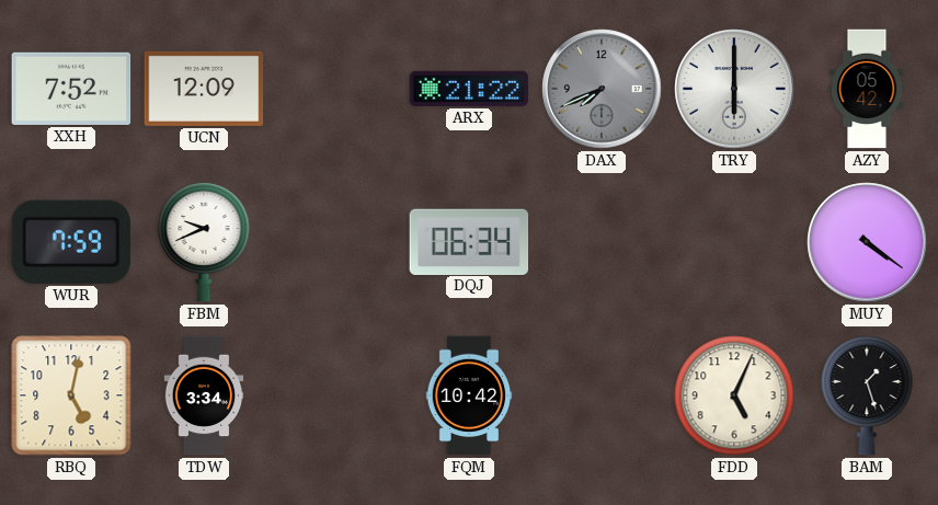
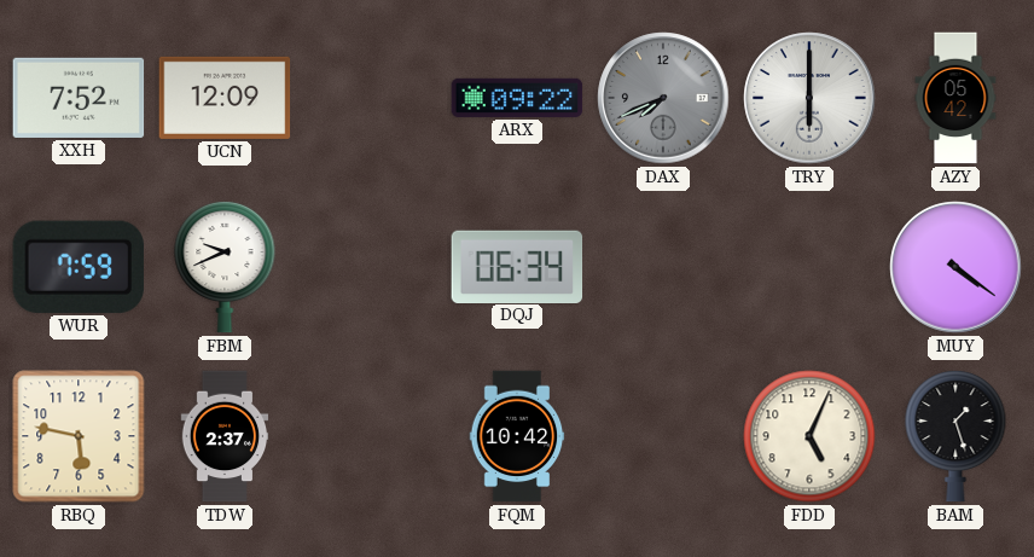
ARX: 21:22 -> 09:22 (517, 98)
RBQ: 5:02 -> 5:47 (79, 436)
TDW: 3:34 -> 2:37 (225, 436)
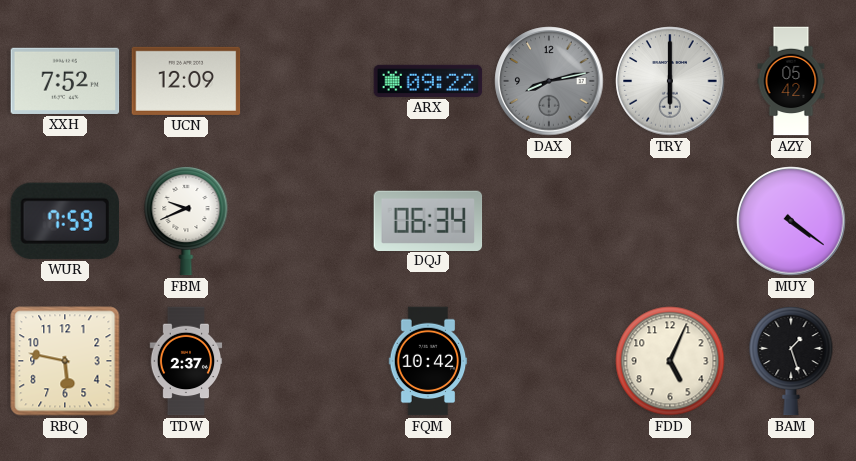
DAX: 7:41 -> 8:13 (549, 81)
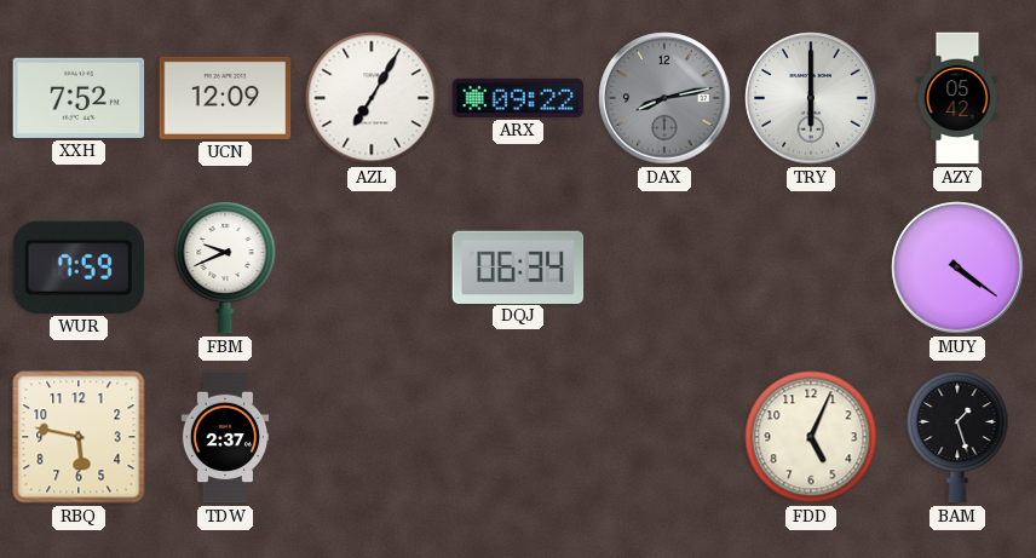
AZL: none -> 7:05 (372, 98)
FQM: 10:42 -> none (428, 361)
